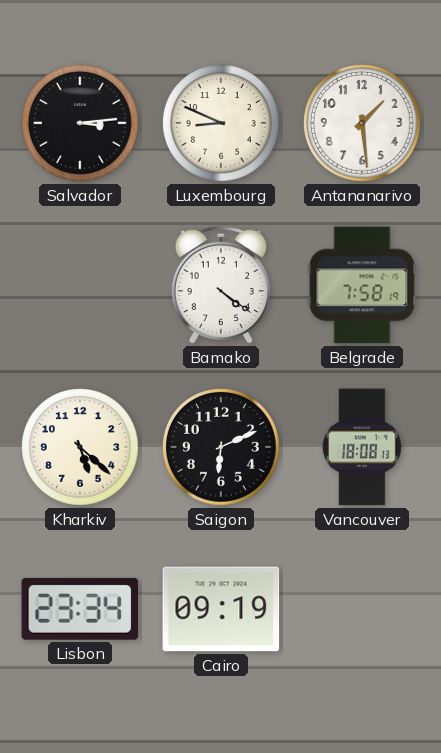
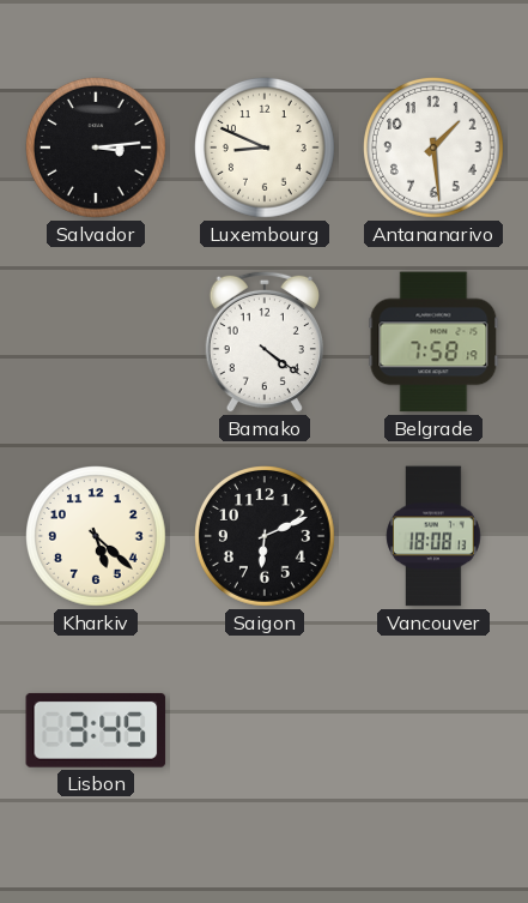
Lisbon: 23:34 -> 3:45 (96, 730)
Cairo: 09:19 -> none (221, 609)
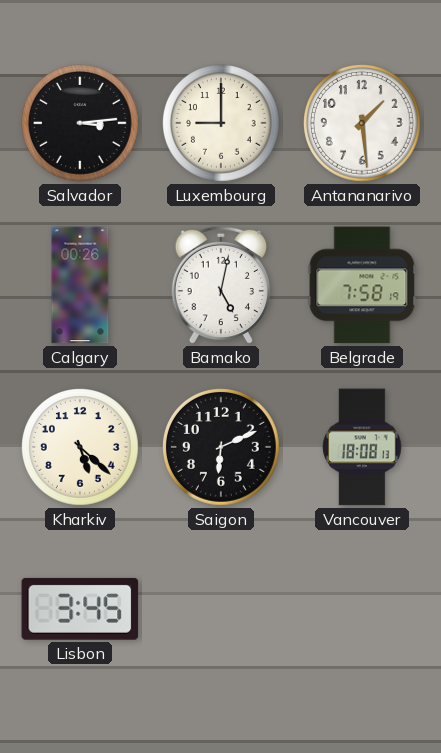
Luxembourg: 8:49 -> 9:00 (222, 124)
Calgary: none -> 00:26 (80, 285)
Bamako: 4:21 -> 5:02 (220, 285)
